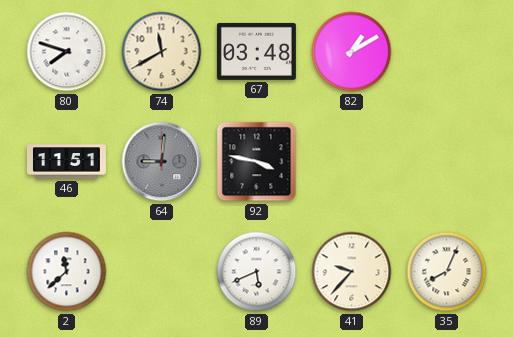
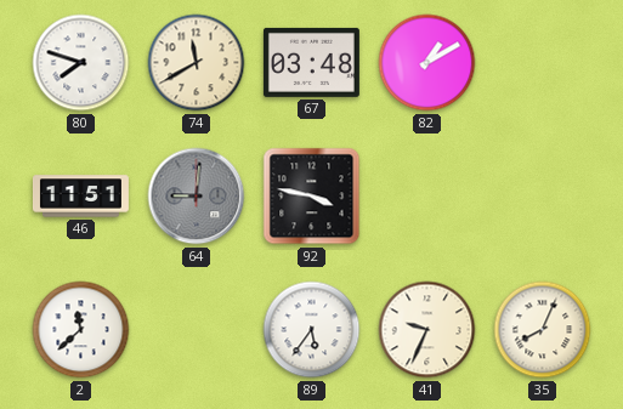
89: 5:41 -> 5:36 (312, 330)
41: 9:37 -> 9:34 (427, 330)
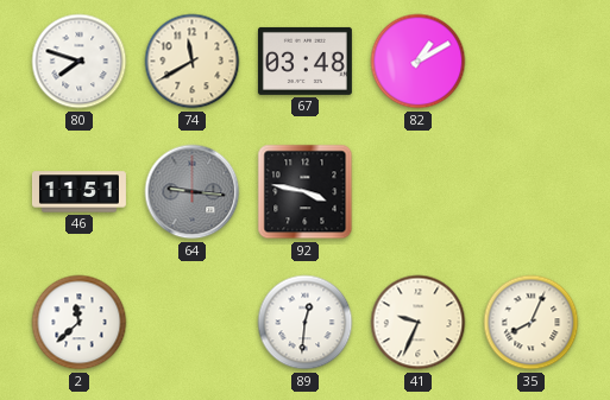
64: 9:01 -> 9:16 (193, 192)
89: 5:36 -> 12:31 (306, 323)
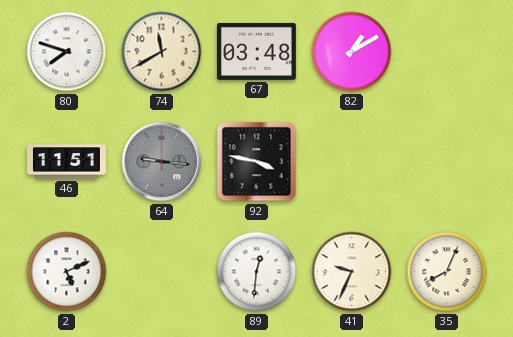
2: 11:38 -> 5:11 (67, 272)
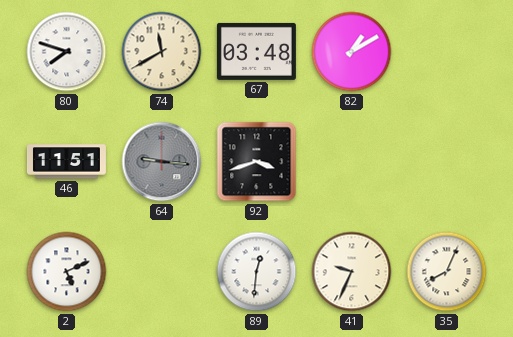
92: 3:47 -> 3:42 (257, 162)
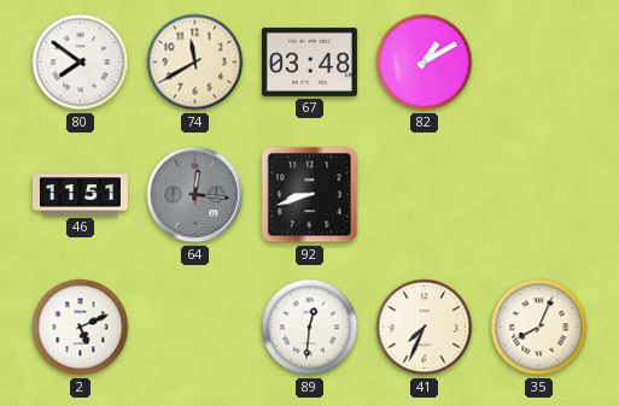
80: 7:48 -> 7:51 (81, 63)
64: 9:16 -> 12:16 (195, 195)
92: 3:42 -> 8:42 (310, 195)
41: 9:34 -> 7:34 (425, 328)
